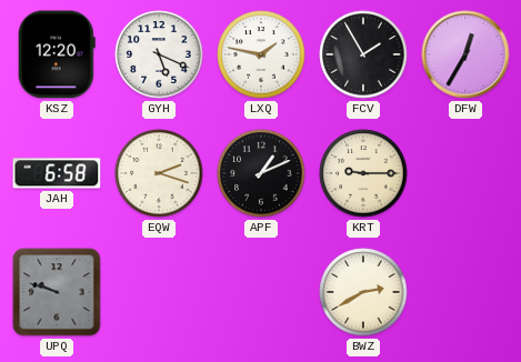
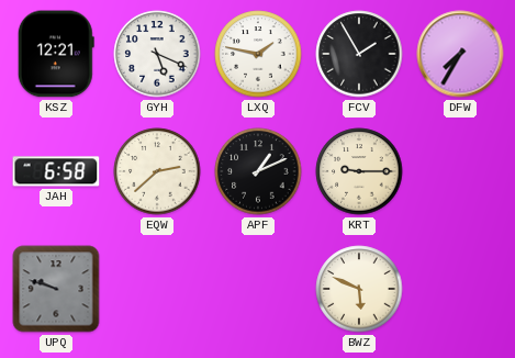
KSZ: 12:20 -> 12:21 (56, 54)
DFW: 12:35 -> 7:35 (460, 54)
EQW: 2:18 -> 2:38 (157, 171)
BWZ: 2:40 -> 5:49 (359, 289)
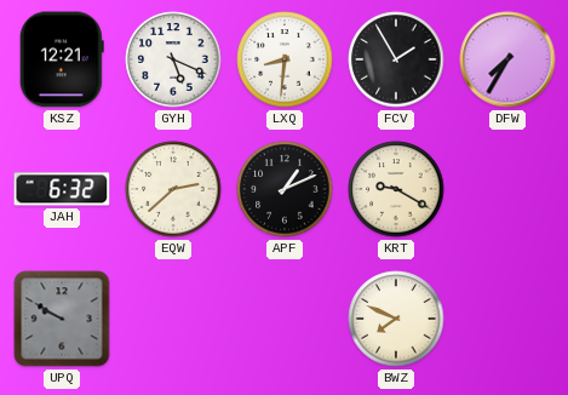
LXQ: 1:47 -> 8:31 (285, 59)
JAH: 6:58 -> 6:32 (62, 189)
KRT: 9:15 -> 9:20 (396, 189)
UPQ: 9:48 -> 9:50 (62, 319)
BWZ: 5:49 -> 7:49 (396, 319)
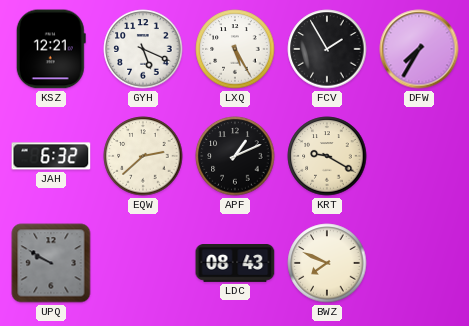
LXQ: 8:31 -> 5:25 (235, 49)
LDC: none -> 08:43 (235, 264)
